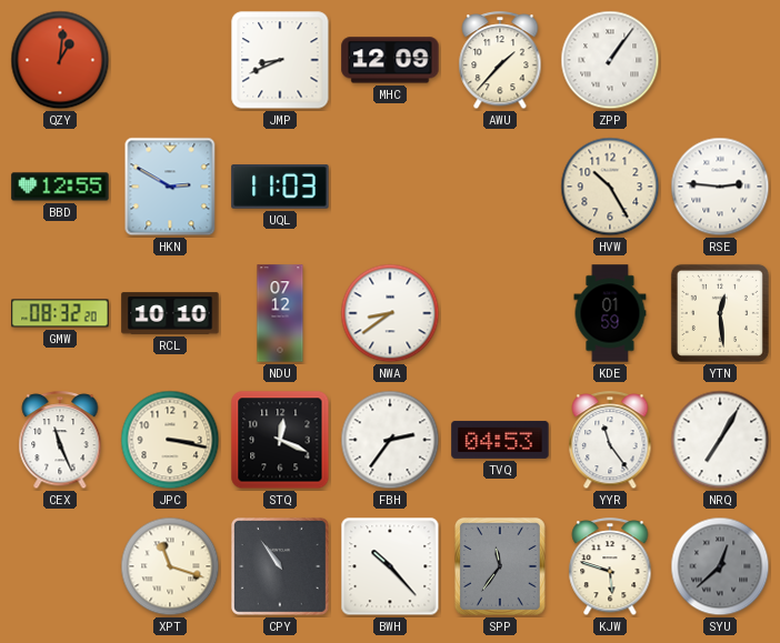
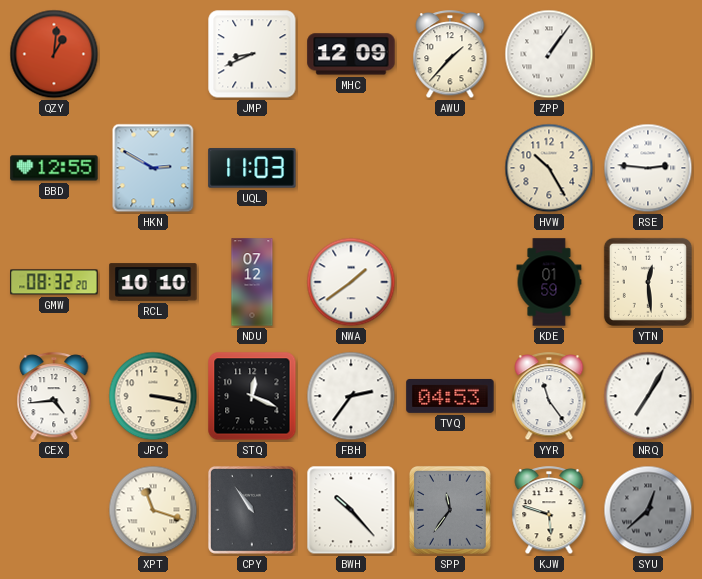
NWA: 8:39 -> 1:39 (351, 282)
CEX: 11:26 -> 4:44 (54, 397)
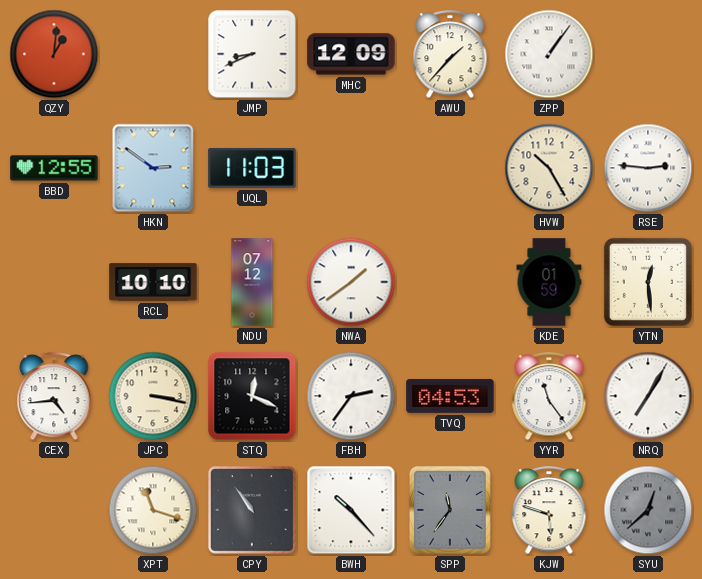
HKN: 2:50 -> 2:51 (153, 168)
GMW: 08:32 -> none (54, 282)
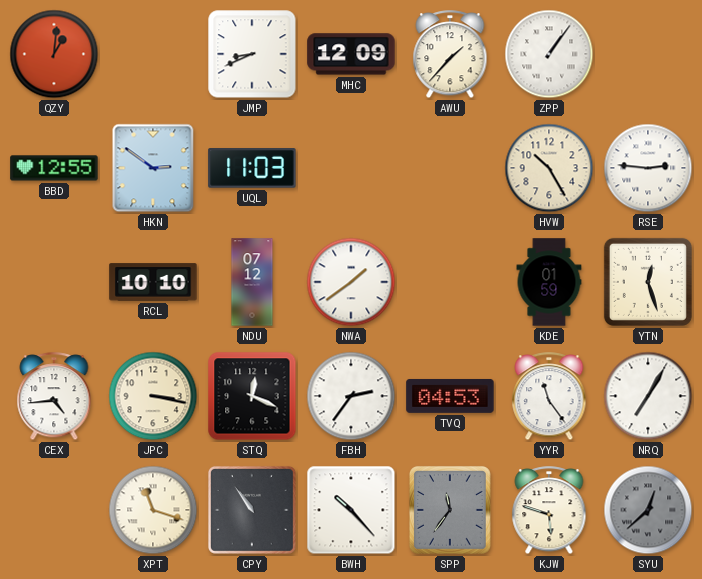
YTN: 12:29 -> 12:27 (648, 282)
